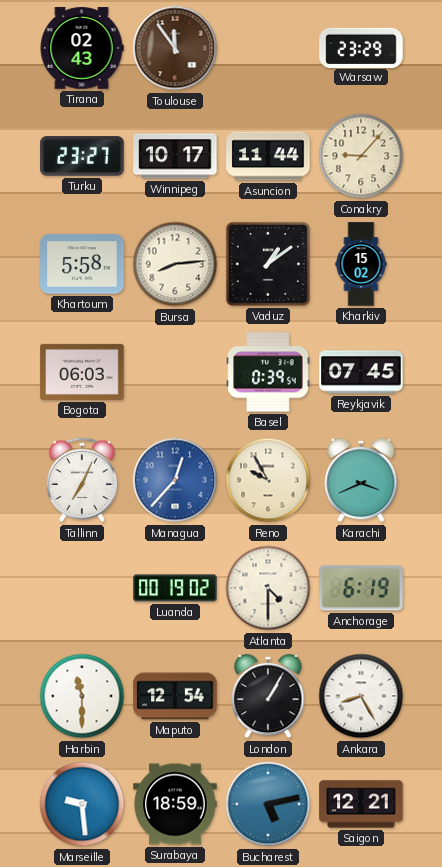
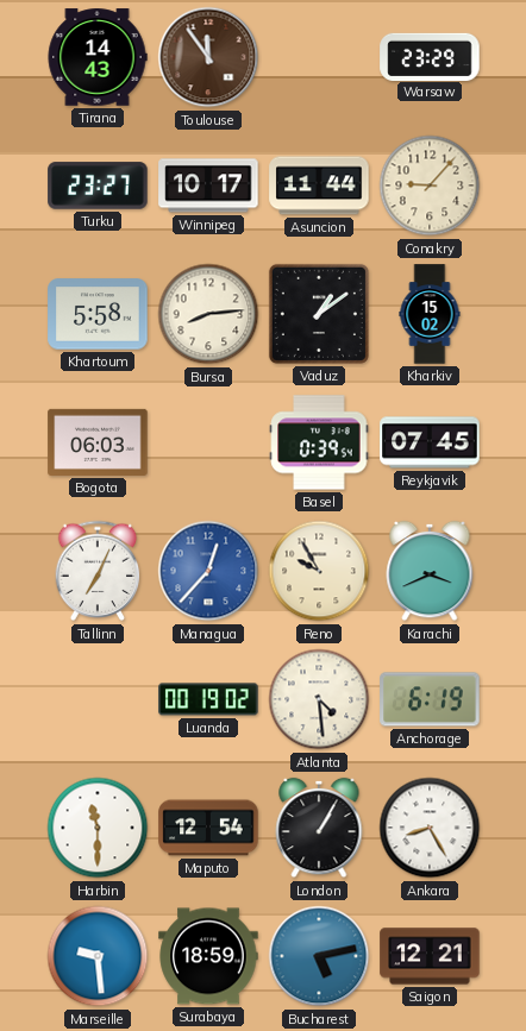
Tirana: 02:43 -> 14:43 (98, 57)
Atlanta: 4:30 -> 4:29 (319, 699)
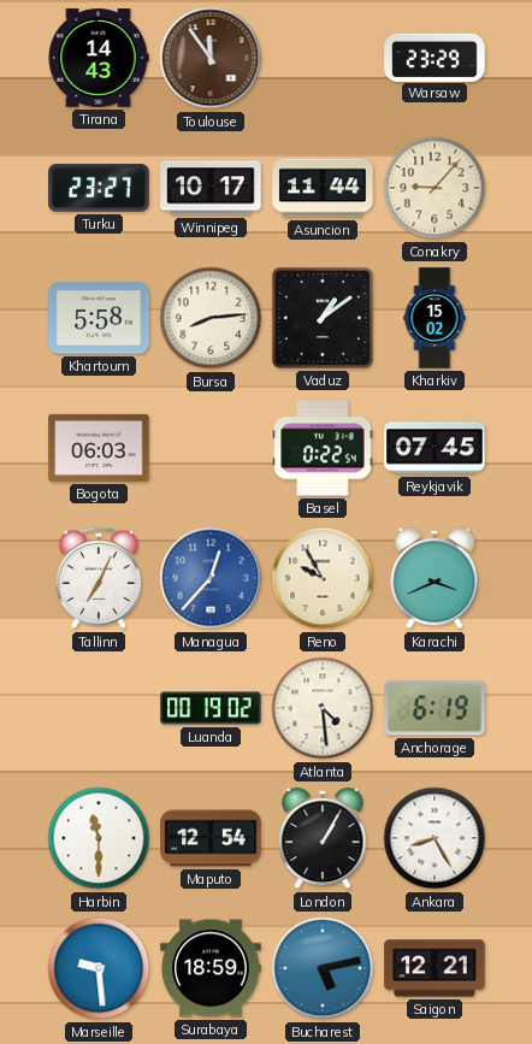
Basel: 0:39 -> 0:22 (323, 448)
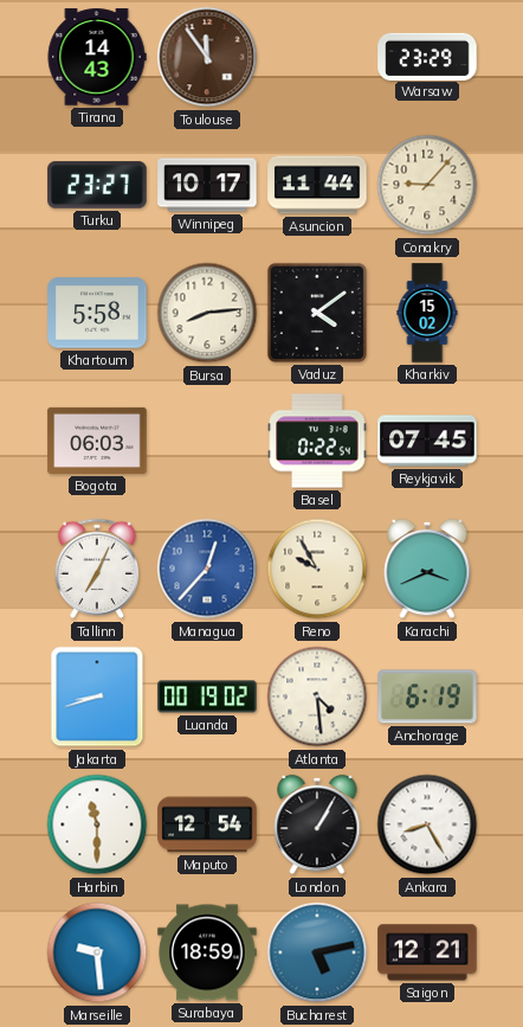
Vaduz: 1:09 -> 4:09 (317, 313)
Jakarta: none -> 8:42 (97, 697)
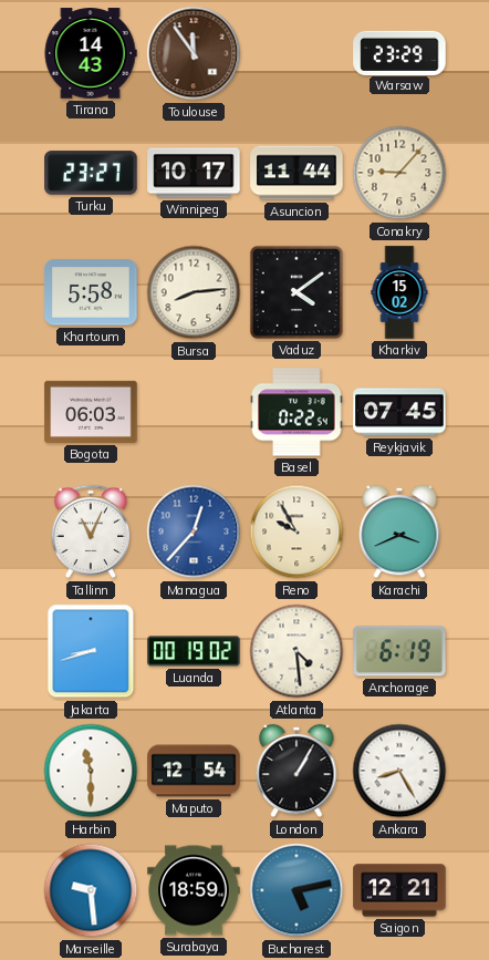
Tallinn: 7:04 -> 11:04 (91, 531)
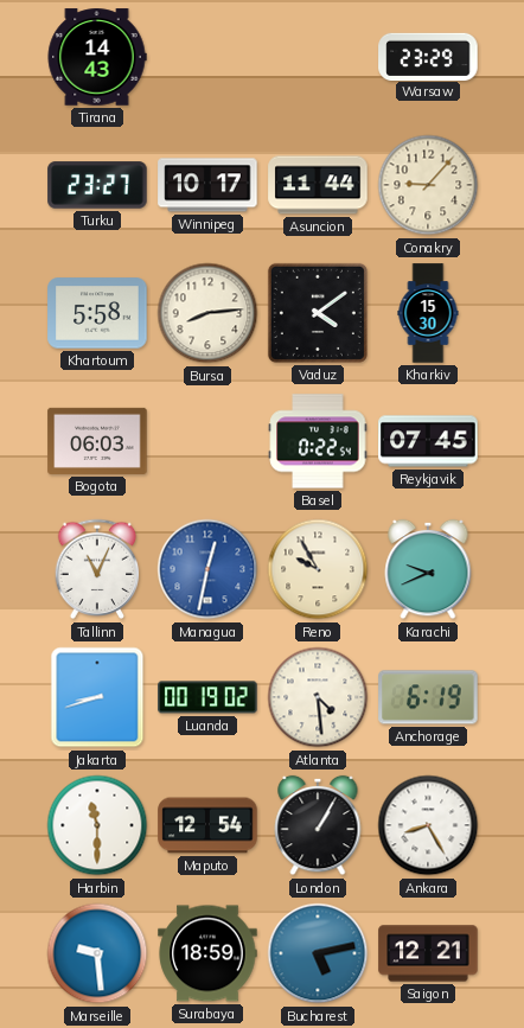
Toulouse: 11:54 -> none (194, 53)
Kharkiv: 15:02 -> 15:30 (428, 313)
Managua: 12:37 -> 12:32 (207, 569)
Karachi: 3:41 -> 9:41 (428, 569)
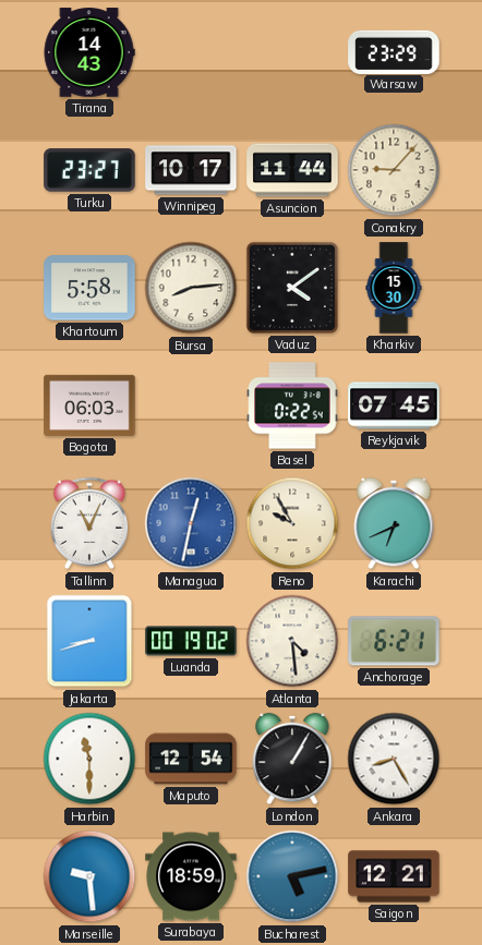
Karachi: 9:41 -> 6:41 (394, 523)
Anchorage: 6:19 -> 6:21 (394, 641)
